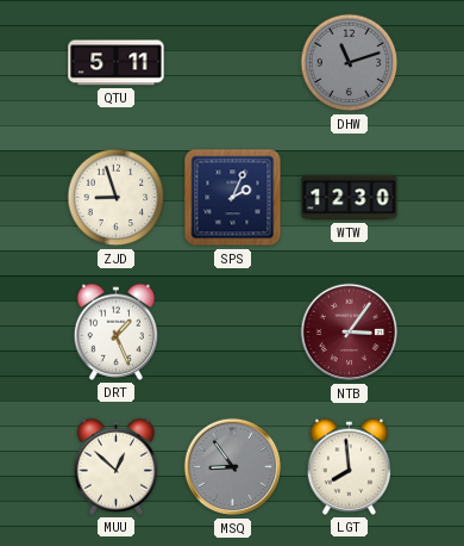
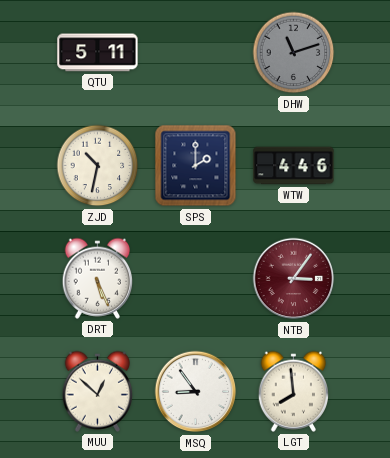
ZJD: 8:57 -> 10:32 (98, 166)
SPS: 2:04 -> 2:00 (196, 166)
WTW: 12:30 -> 4:46 (294, 166)
DRT: 1:26 -> 5:26 (98, 278)
MSQ dial: grey -> white (196, 392)
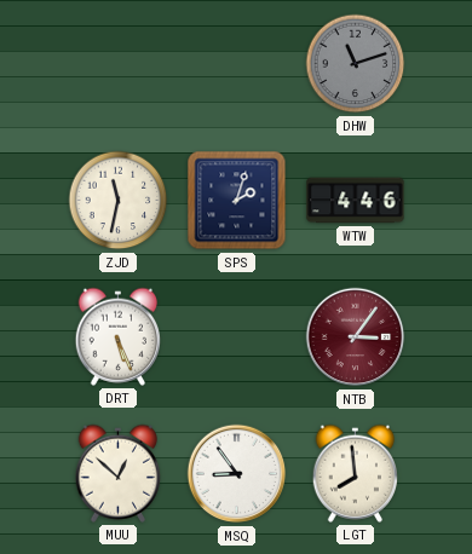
QTU: 5:11 -> none (98, 53)
ZJD: 10:32 -> 11:32 (119, 201)
SPS: 2:00 -> 2:03 (237, 201)
